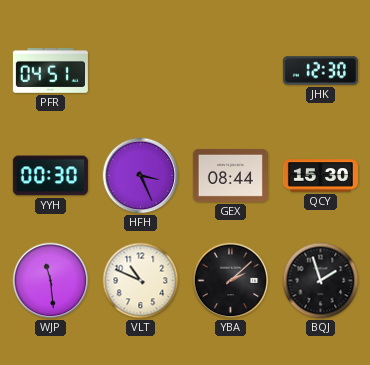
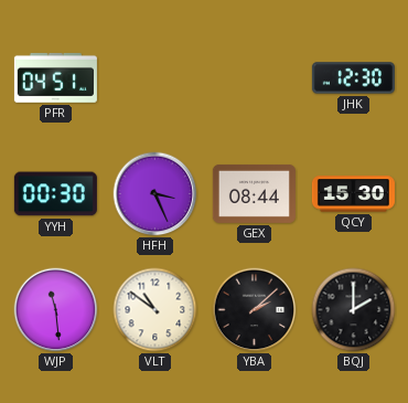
VLT: 10:49 -> 10:51 (155, 310)
BQJ: 1:57 -> 2:00 (354, 310)
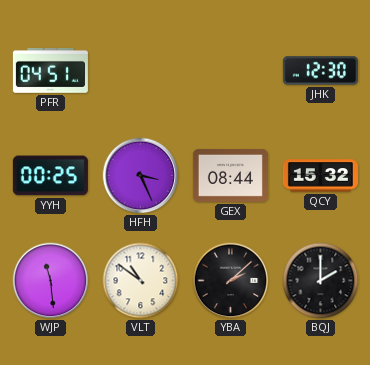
YYH: 00:30 -> 00:25 (50, 176)
QCY: 15:30 -> 15:32 (320, 176)
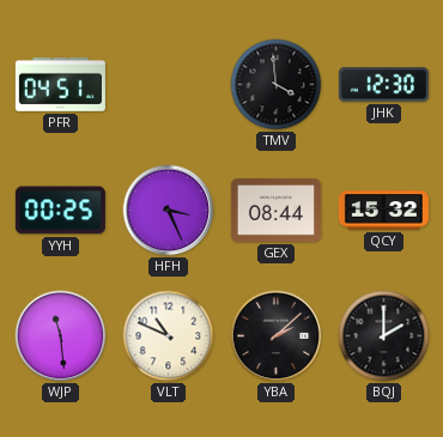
TMV: none -> 3:59 (277, 85)
VLT: 10:51 -> 10:49 (169, 336)
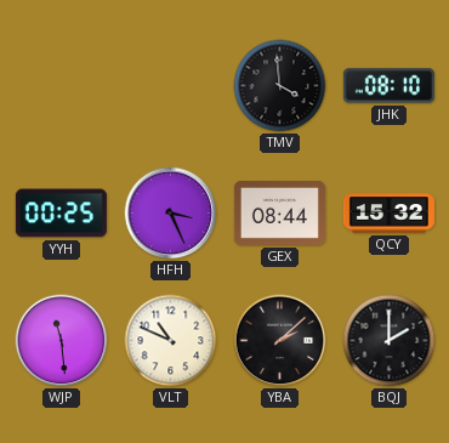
PFR: 04:51 -> none (60, 84)
JHK: 12:30 -> 08:10 (388, 86)
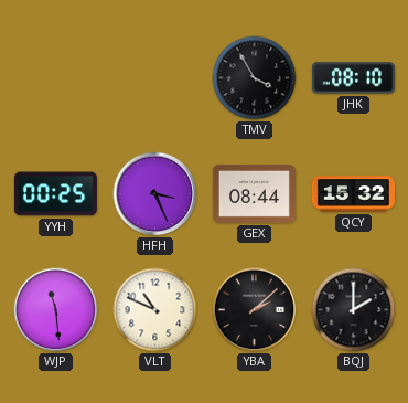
TMV: 3:59 -> 3:55 (255, 78)
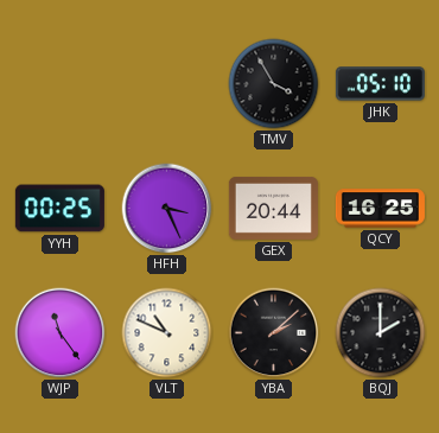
JHK: 08:10 -> 05:10 (380, 84)
GEX: 08:44 -> 20:44 (273, 208)
QCY: 15:32 -> 16:25 (380, 209)
WJP: 11:29 -> 11:24 (61, 333)
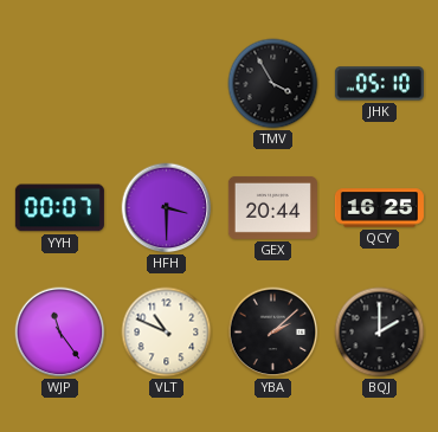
YYH: 00:25 -> 00:07 (59, 208)
HFH: 3:26 -> 3:30 (167, 208)
